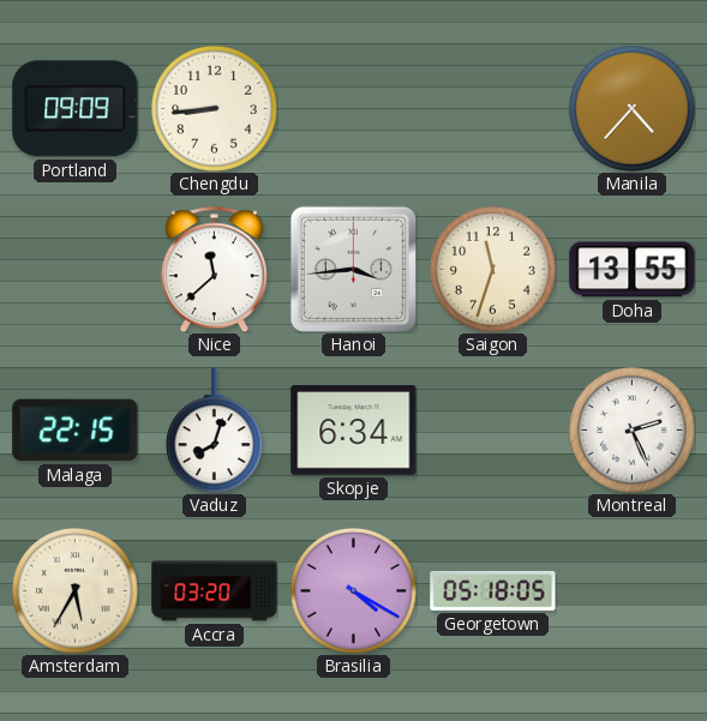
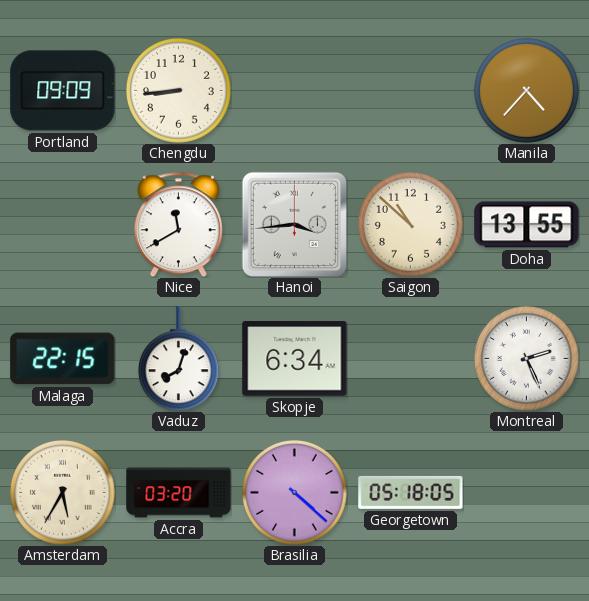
Nice: 11:38 -> 11:40 (178, 224)
Saigon: 11:33 -> 10:52 (410, 224)
Brasilia: 4:20 -> 4:22 (294, 492)
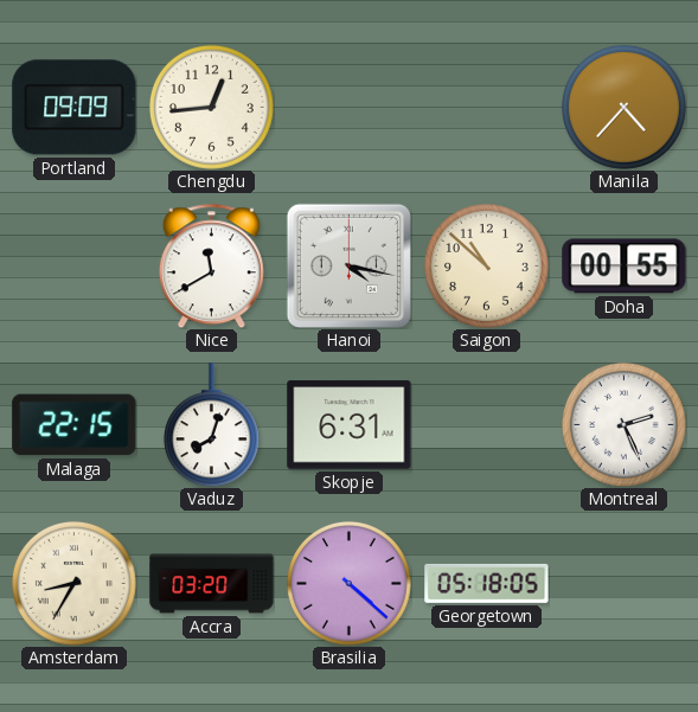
Chengdu: 8:44 -> 12:44 (211, 107)
Hanoi: 3:44 -> 4:17 (348, 265)
Doha: 13:55 -> 00:55 (625, 267)
Skopje: 6:34 -> 6:31 (350, 425)
Amsterdam: 5:35 -> 8:35 (73, 583)
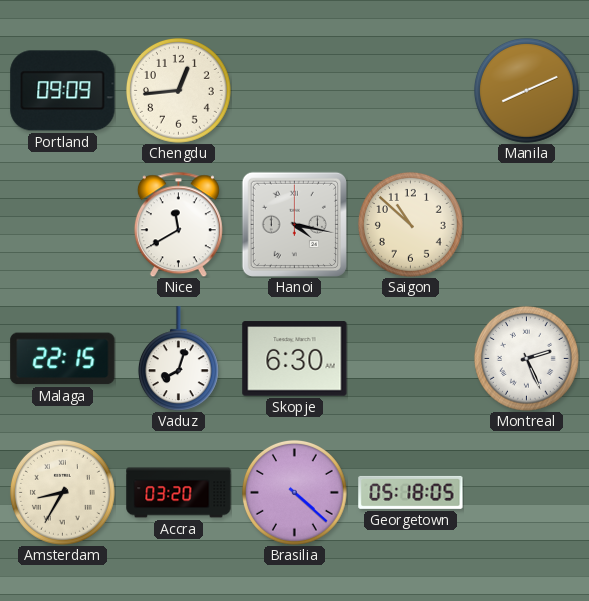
Manila: 4:37 -> 8:11 (526, 90)
Doha: 00:55 -> none (625, 267)
Skopje: 6:31 -> 6:30 (295, 359)
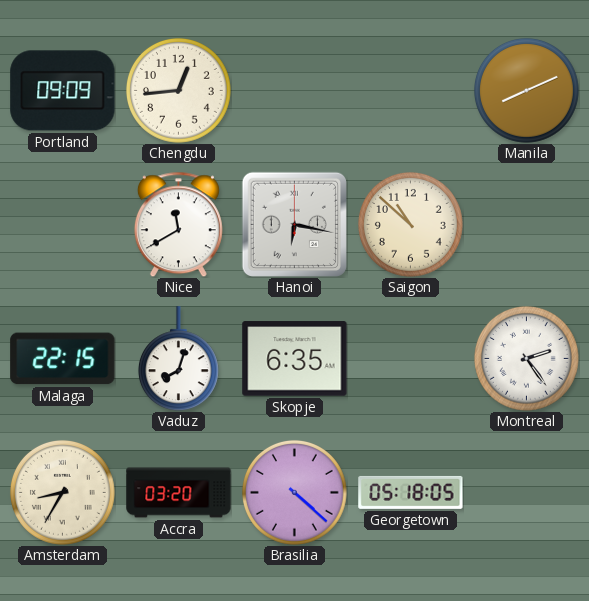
Hanoi: 4:17 -> 6:17 (294, 224)
Skopje: 6:30 -> 6:35 (295, 359)
Montreal: 2:26 -> 2:24 (526, 358)
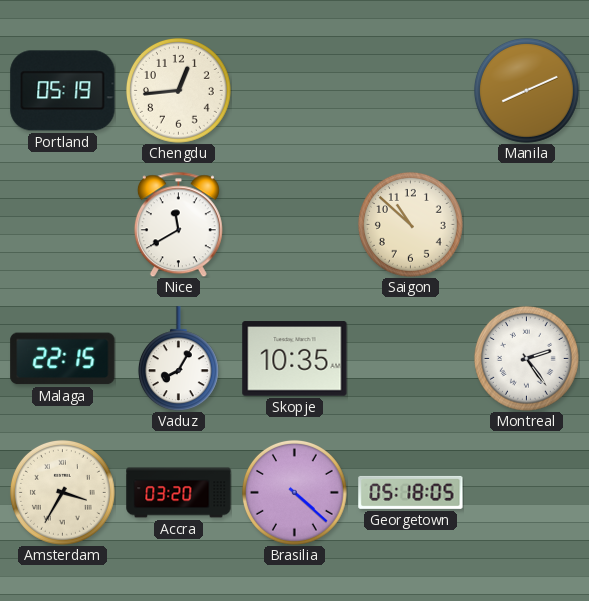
Portland: 09:09 -> 05:19 (63, 91)
Hanoi: 6:17 -> none (294, 224)
Vaduz: 8:03 -> 8:05 (178, 359)
Skopje: 6:35 -> 10:35 (295, 359)
Amsterdam: 8:35 -> 3:35 (62, 492)
